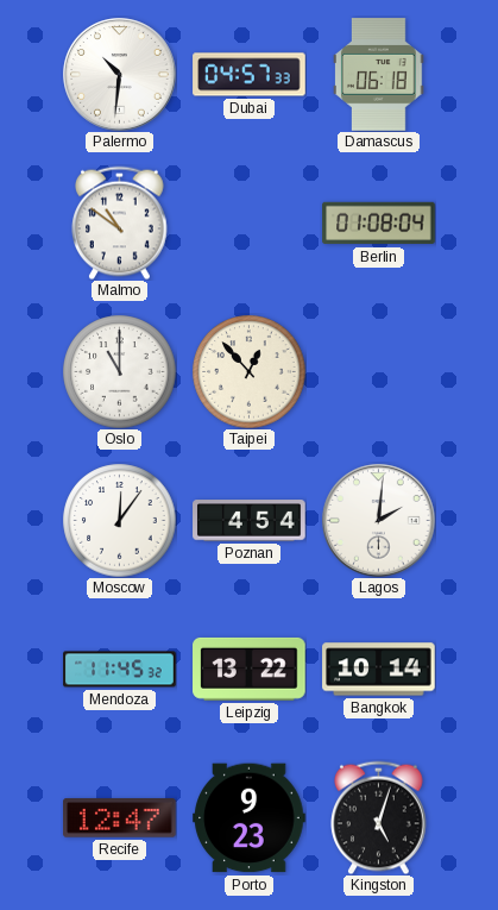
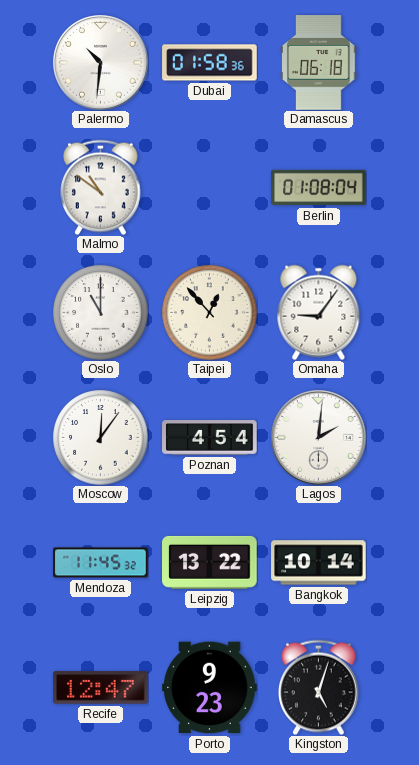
Dubai: 04:57 -> 01:58 (210, 63)
Omaha: none -> 9:06 (319, 312)
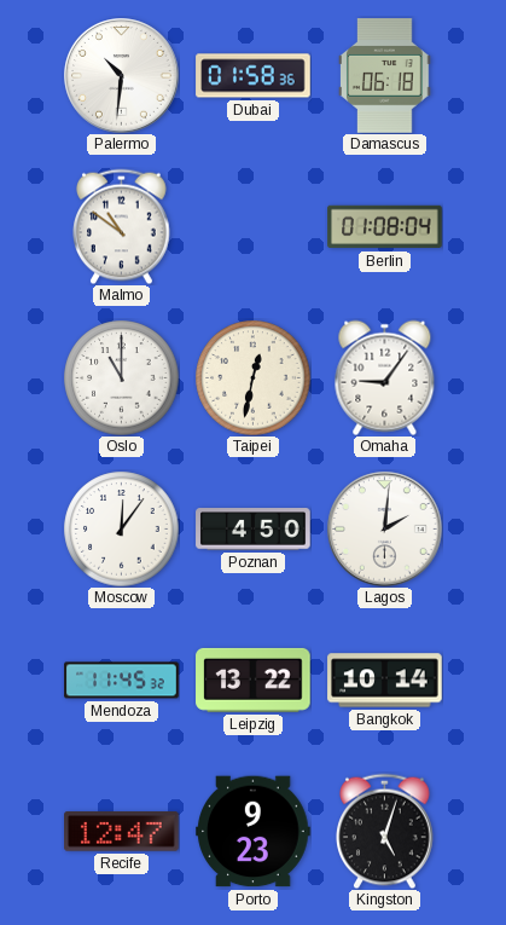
Taipei: 12:53 -> 12:32 (252, 377)
Poznan: 4:54 -> 4:50 (254, 530)
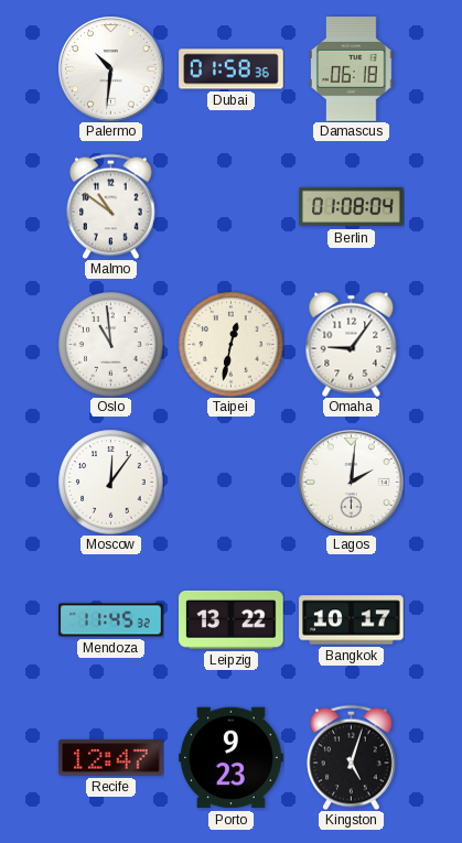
Oslo: 11:00 -> 10:59 (110, 344)
Poznan: 4:50 -> none (254, 530)
Bangkok: 10:14 -> 10:17 (352, 620)
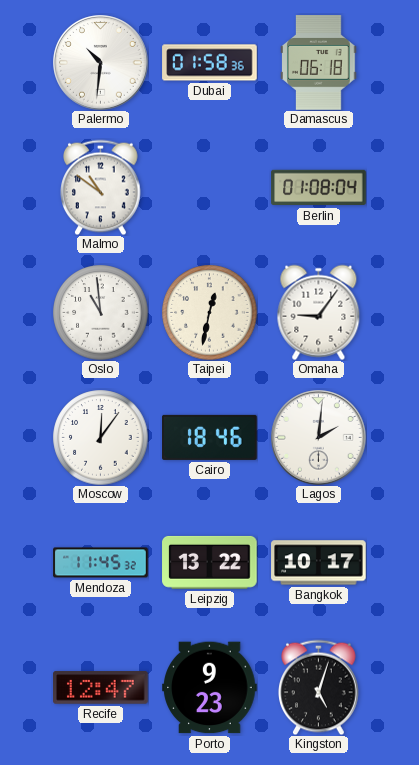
Cairo: none -> 18:46 (210, 437)
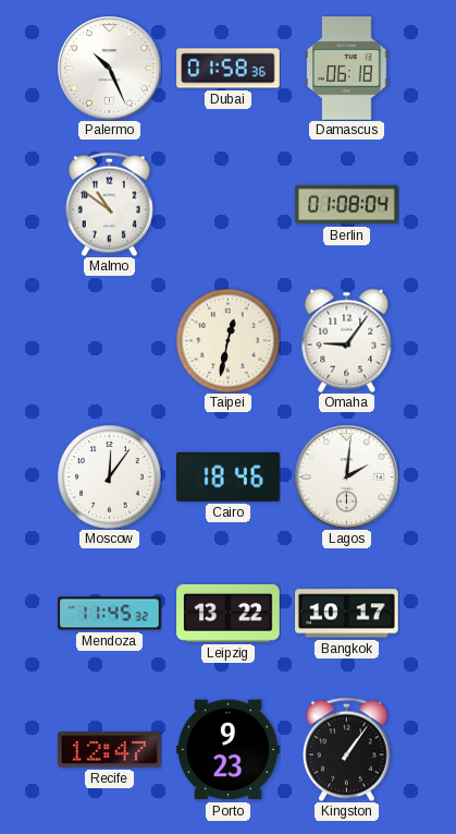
Palermo: 10:31 -> 10:26 (110, 69)
Oslo: 10:59 -> none (100, 312)
Kingston: 5:03 -> 1:06 (347, 749)
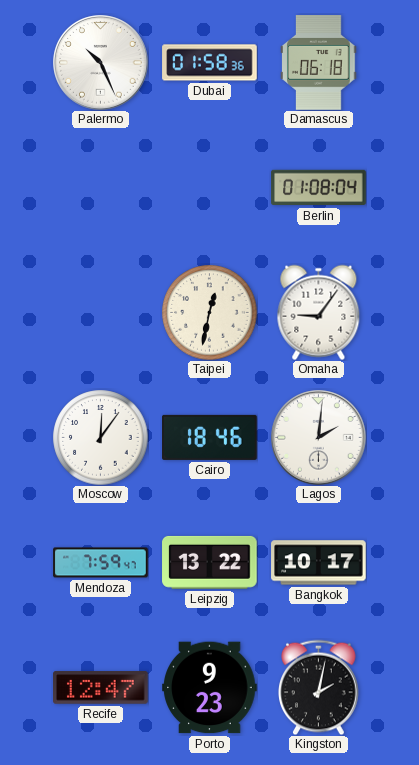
Malmo: 10:51 -> none (110, 204)
Mendoza: 11:45 -> 7:59 (101, 563)
Kingston: 1:06 -> 2:02 (319, 687)
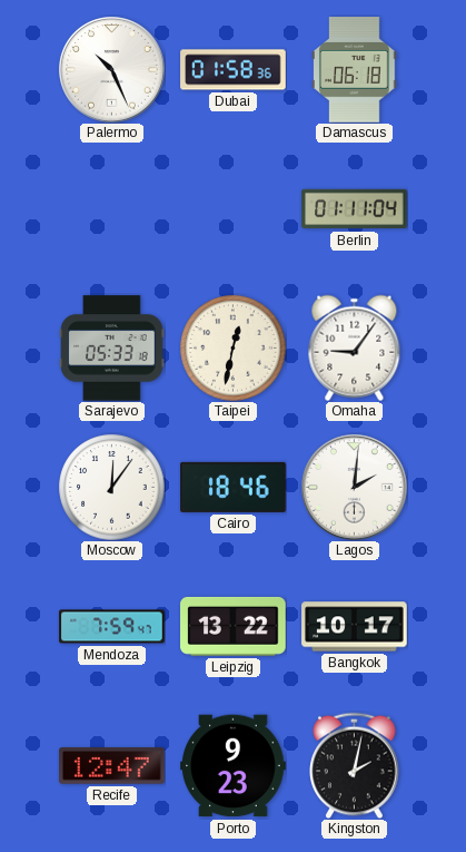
Berlin: 01:08 -> 01:11 (355, 209)
Sarajevo: none -> 05:33 (112, 349)
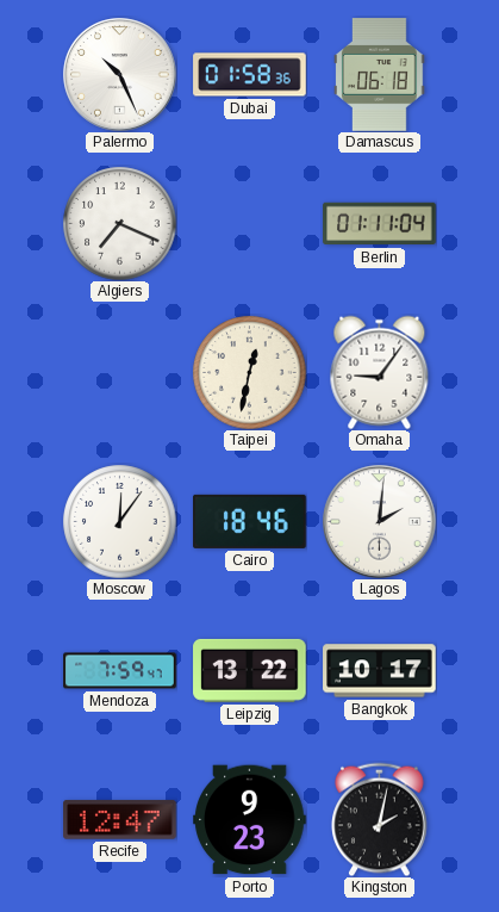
Algiers: none -> 7:19 (119, 223)
Sarajevo: 05:33 -> none (112, 349)
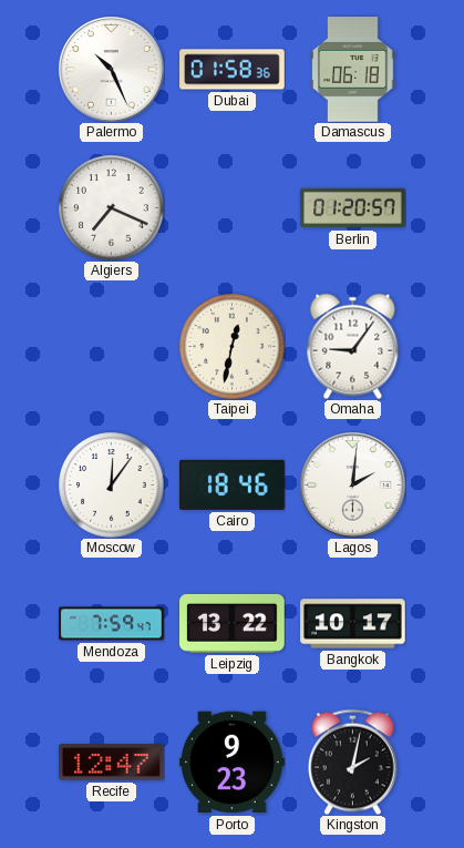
Berlin: 01:11 -> 01:20 (353, 208)
